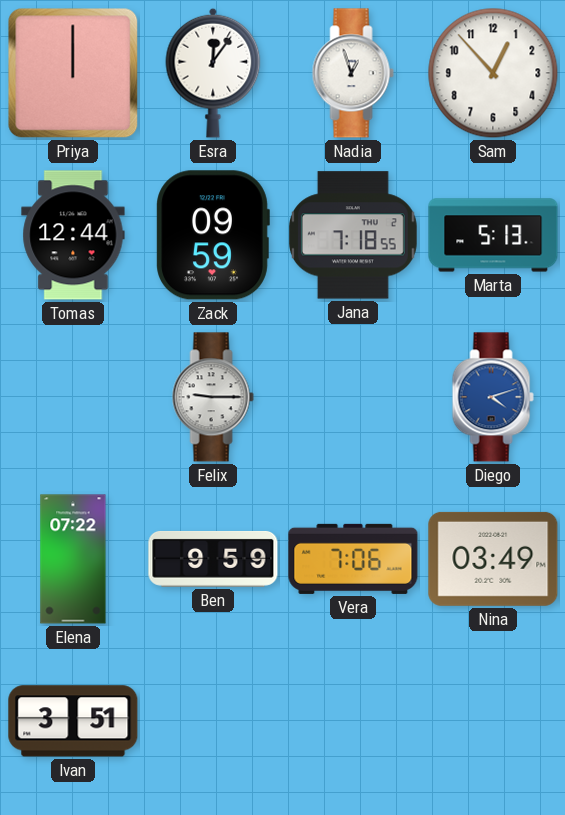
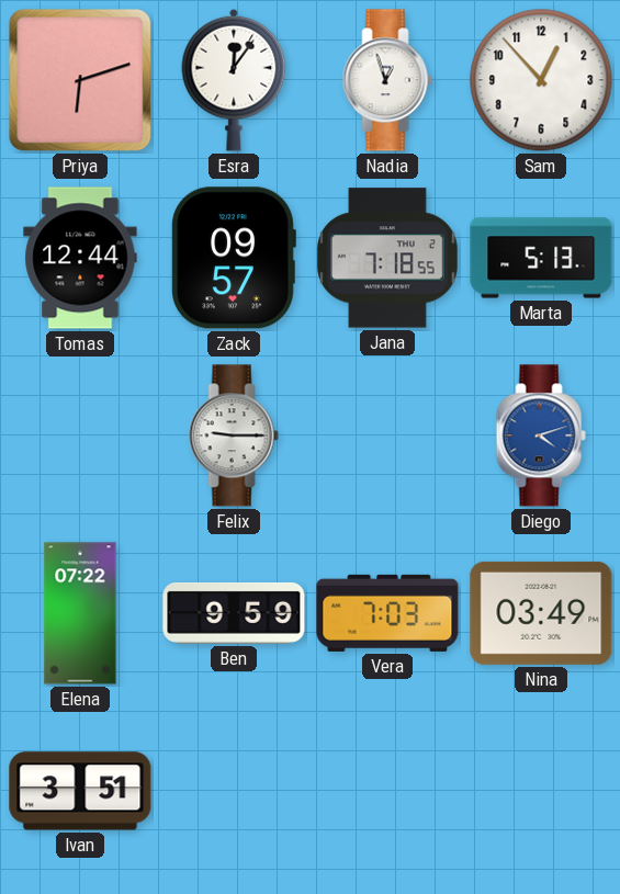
Priya: 12:00 -> 6:12 (80, 80)
Zack: 09:59 -> 09:57 (234, 258)
Vera: 7:06 -> 7:03 (387, 613)
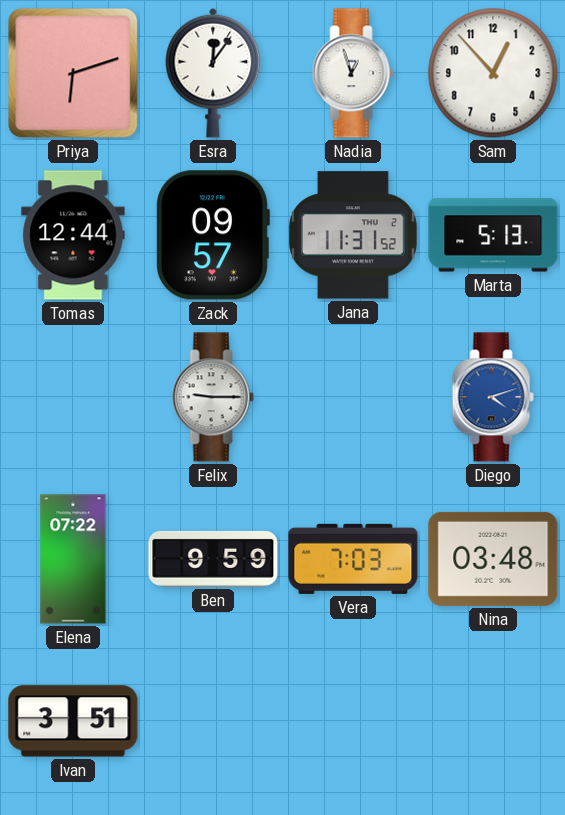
Jana: 7:18 -> 11:31 (353, 235)
Nina: 03:49 -> 03:48 (493, 559)
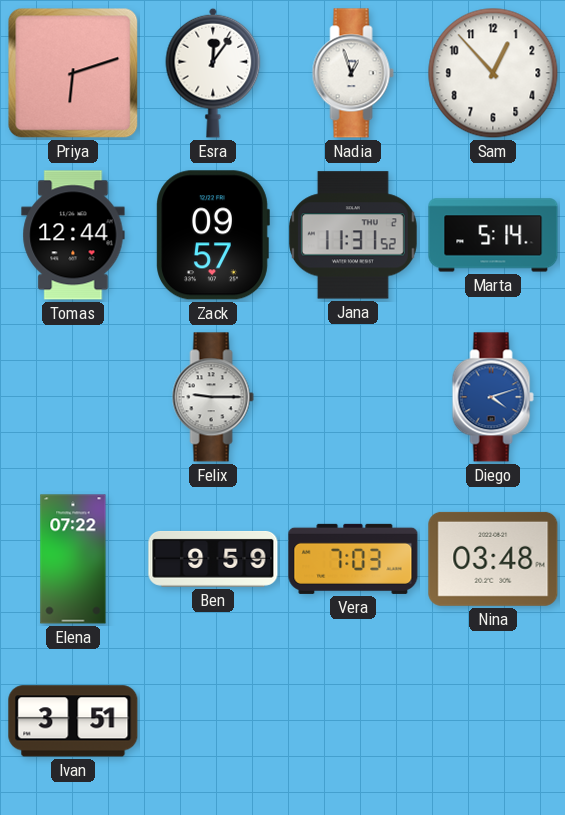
Marta: 5:13 -> 5:14 (493, 235)
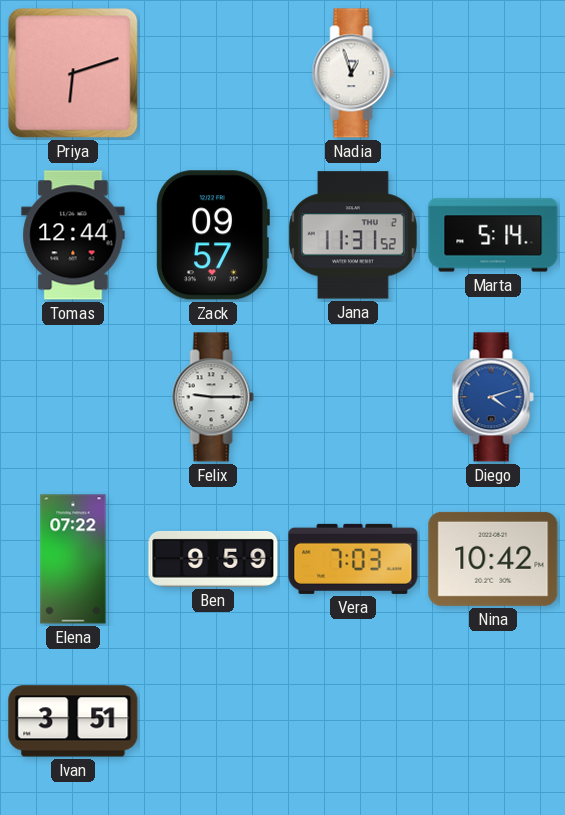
Esra: 12:06 -> none (213, 73)
Sam: 12:53 -> none (493, 73)
Nina: 03:48 -> 10:42 (493, 559)
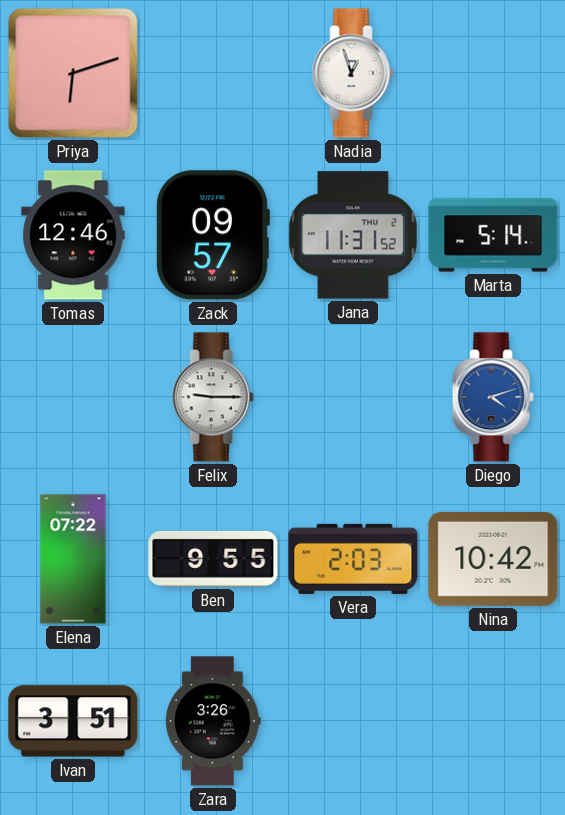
Tomas: 12:44 -> 12:46 (73, 235)
Ben: 9:59 -> 9:55 (213, 559)
Vera: 7:03 -> 2:03 (353, 559)
Zara: none -> 3:26 (213, 721)
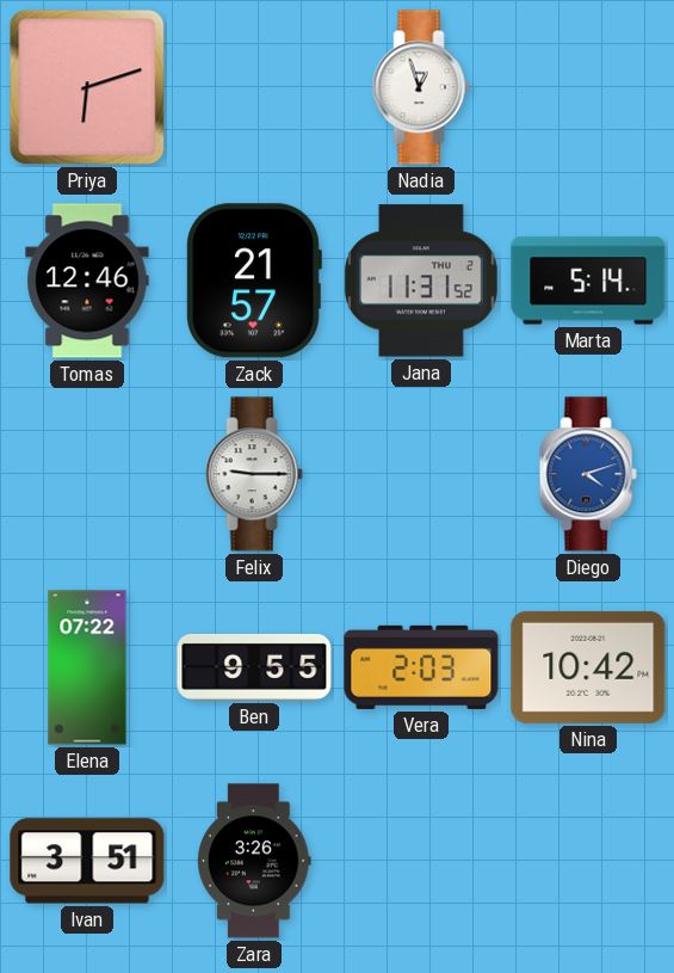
Zack: 09:57 -> 21:57 (254, 281)
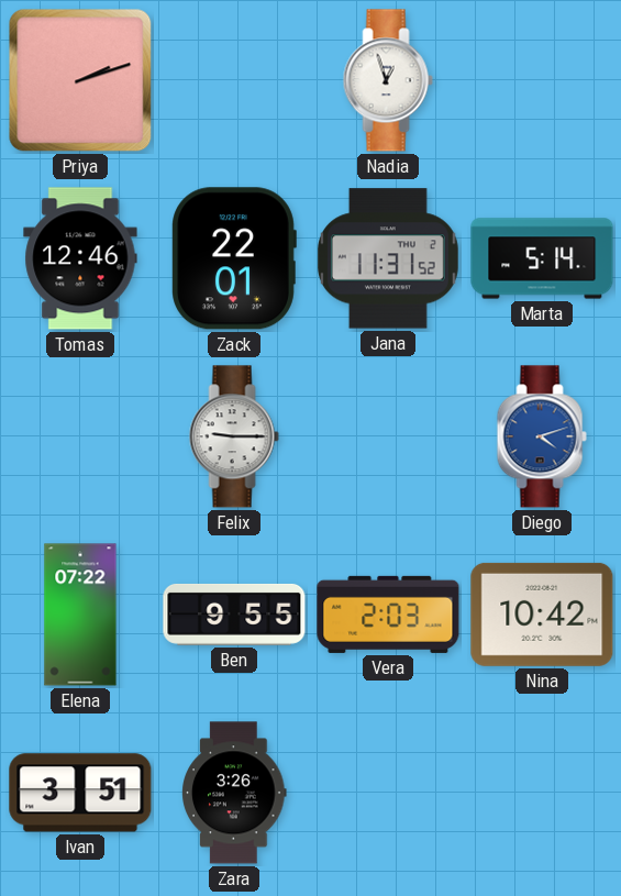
Priya: 6:12 -> 2:12 (80, 80)
Zack: 21:57 -> 22:01 (234, 258)
